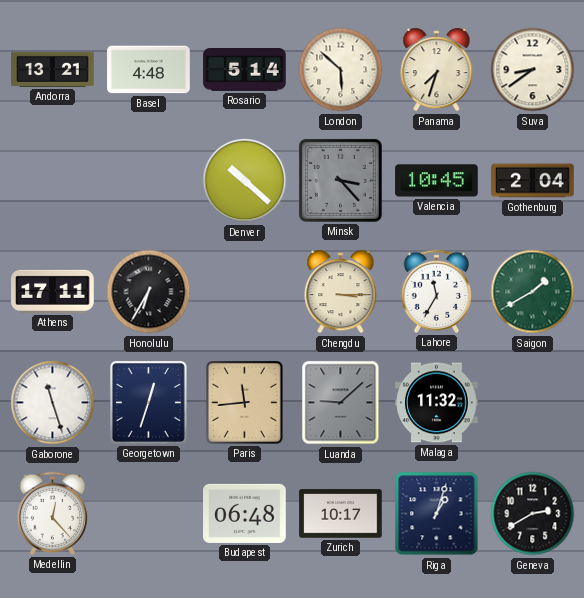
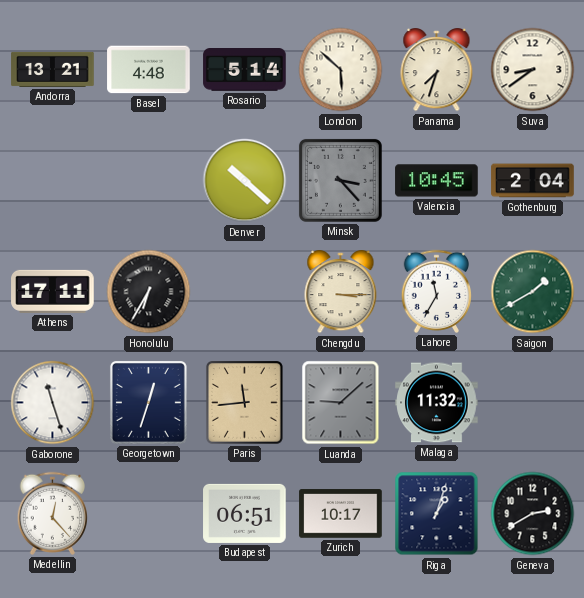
Budapest: 06:48 -> 06:51 (245, 513)
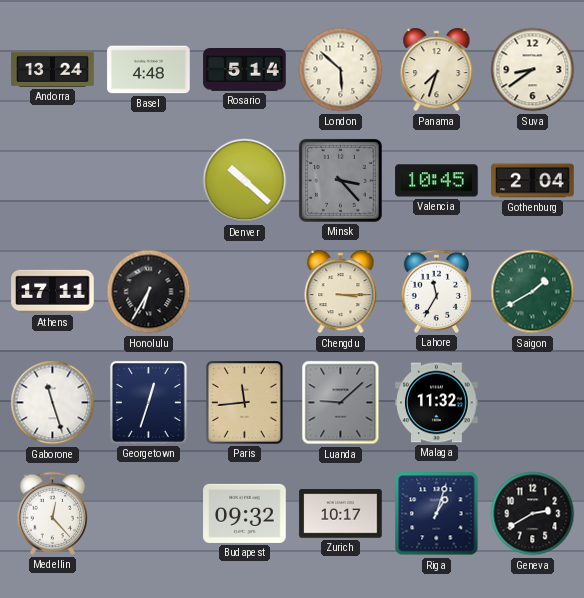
Andorra: 13:21 -> 13:24 (53, 69)
Budapest: 06:51 -> 09:32 (245, 513)
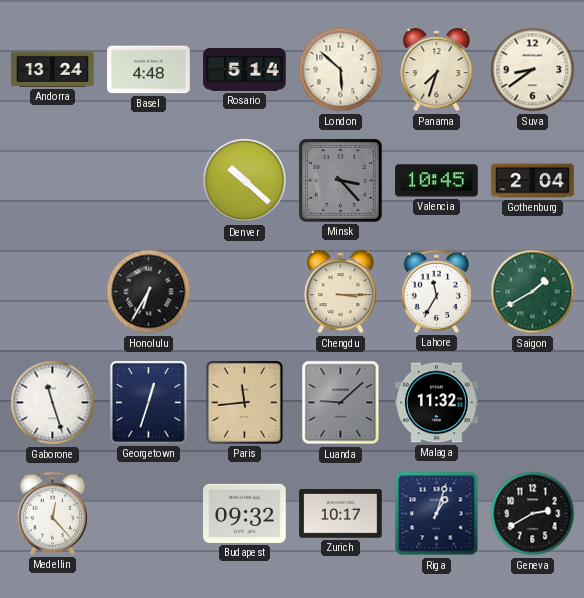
Athens: 17:11 -> none (53, 291)
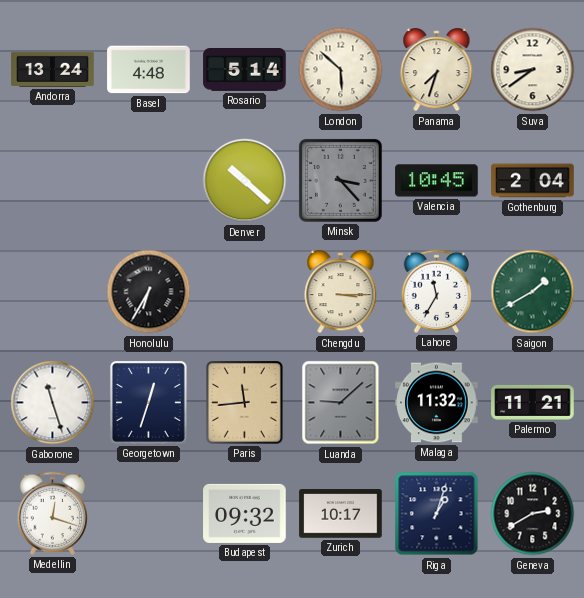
Palermo: none -> 11:21 (533, 402)
Medellin: 12:23 -> 12:18 (53, 513)
